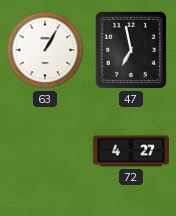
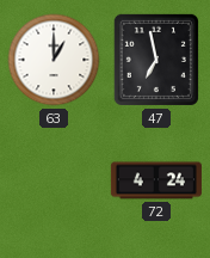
63: 1:05 -> 1:00 (54, 60)
72: 4:27 -> 4:24 (156, 180)
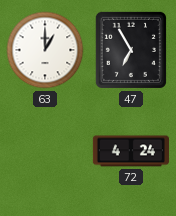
47: 6:58 -> 6:55 (131, 50)
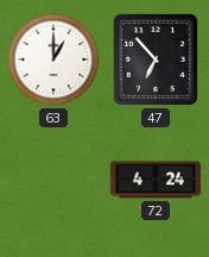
47: 6:55 -> 6:53 (156, 59)
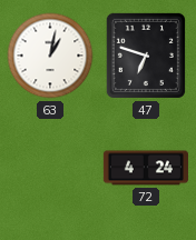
63: 1:00 -> 1:02 (50, 56)
47: 6:53 -> 6:48 (146, 56)
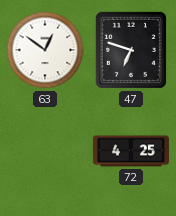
63: 1:02 -> 12:51 (45, 50)
72: 4:24 -> 4:25 (131, 151)
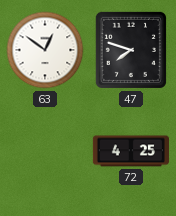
47: 6:48 -> 7:48 (131, 50)
